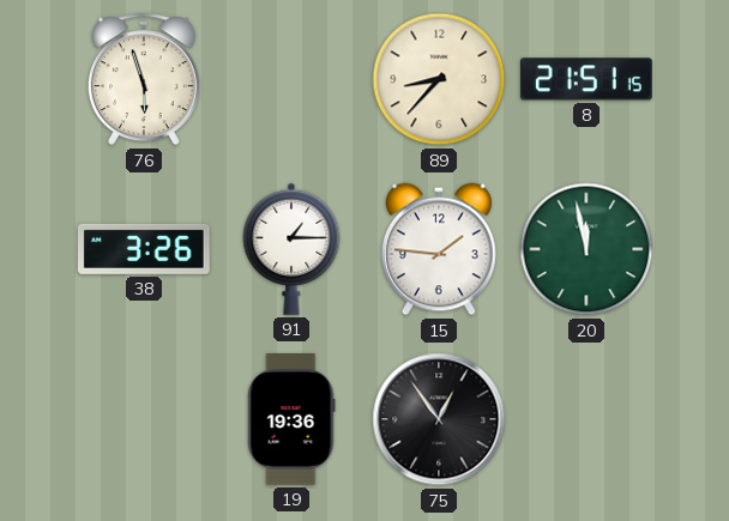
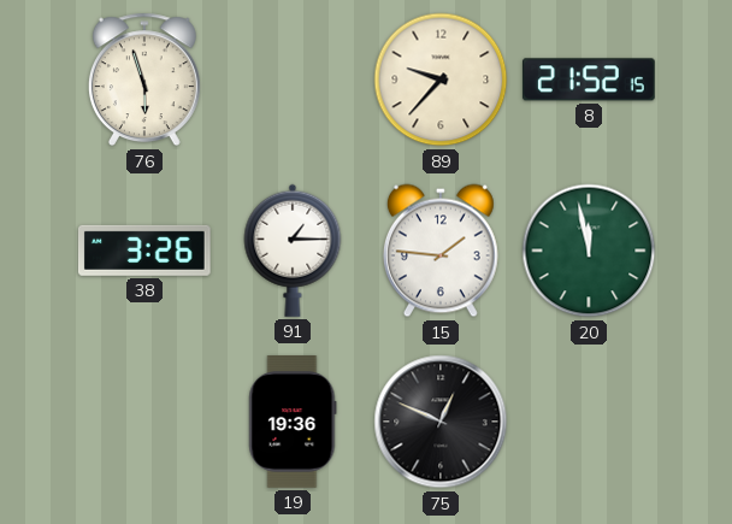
89: 8:37 -> 9:37 (441, 80)
8: 21:51 -> 21:52 (589, 80)
75: 12:54 -> 12:49 (441, 422)
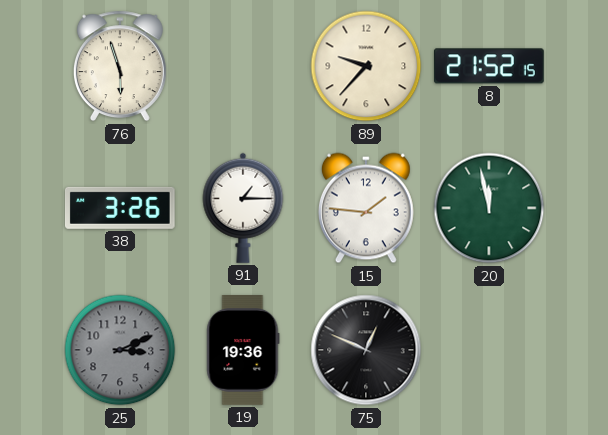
25: none -> 3:11 (120, 350)
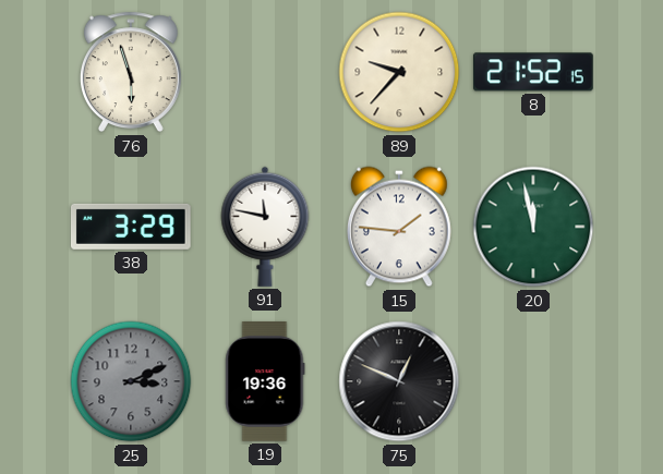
38: 3:26 -> 3:29 (131, 227)
91: 1:15 -> 11:47 (265, 227)
